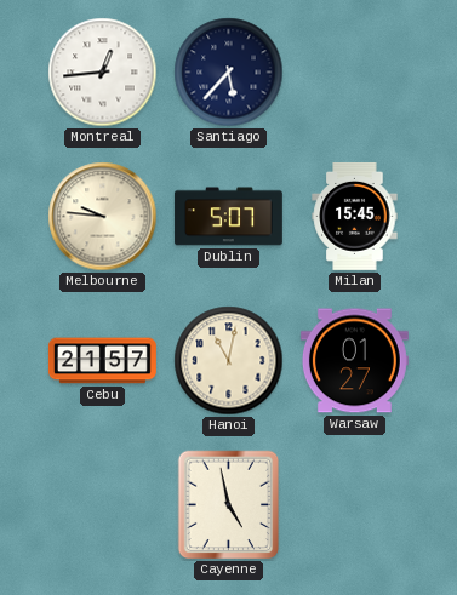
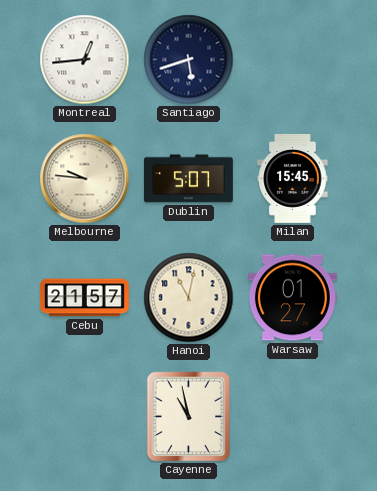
Santiago: 5:37 -> 5:42 (189, 60)
Cayenne: 4:58 -> 10:58 (189, 417)
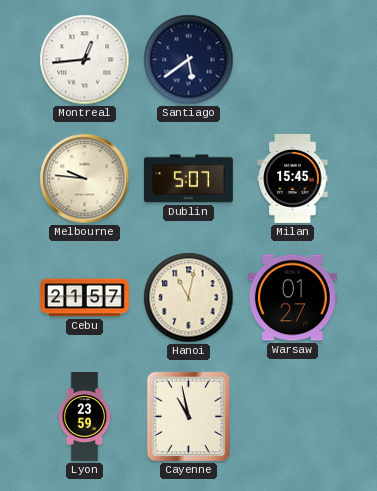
Santiago: 5:42 -> 5:39 (189, 60)
Lyon: none -> 23:59 (85, 417)
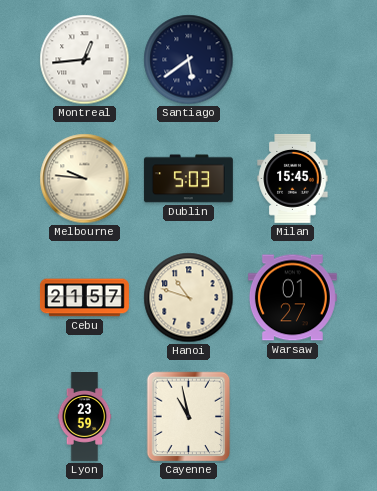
Dublin: 5:07 -> 5:03 (188, 179)
Hanoi: 11:02 -> 10:48 (189, 298)
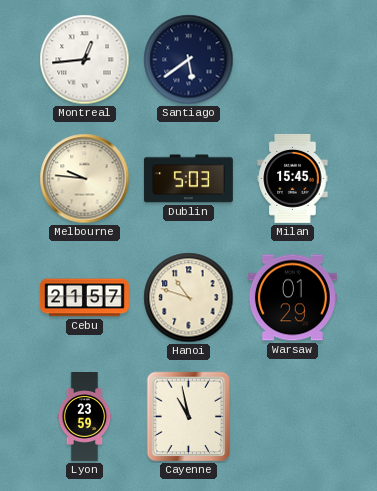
Warsaw: 01:27 -> 01:29 (292, 298)
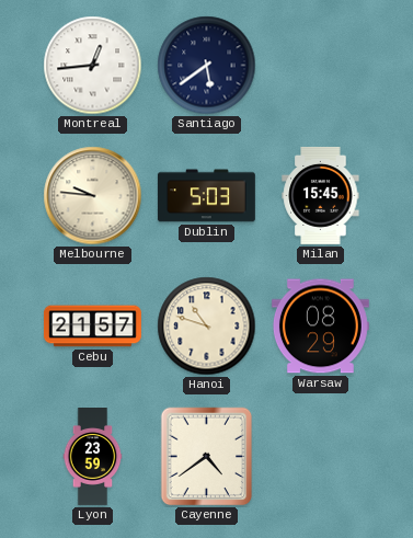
Warsaw: 01:29 -> 08:29 (320, 327)
Cayenne: 10:58 -> 4:39 (207, 457)
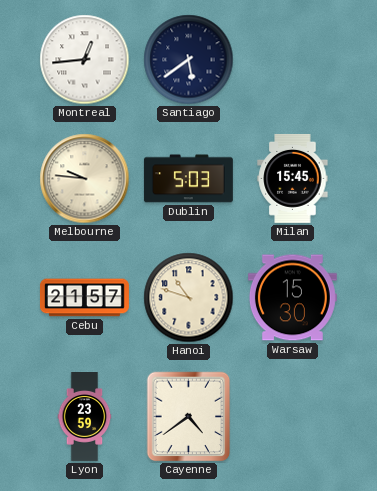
Warsaw: 08:29 -> 15:30 (292, 298)
